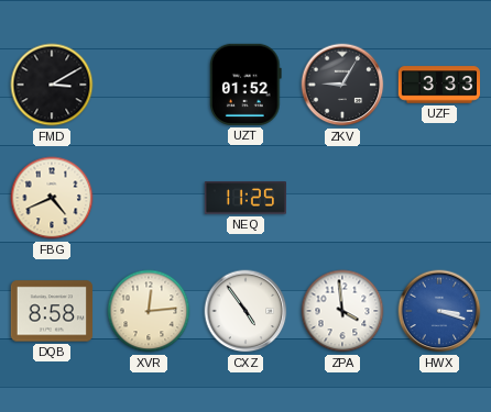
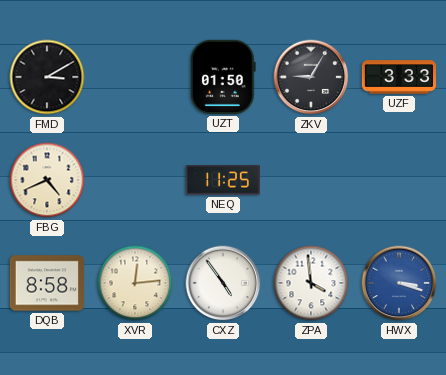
UZT: 01:52 -> 01:50 (224, 77)
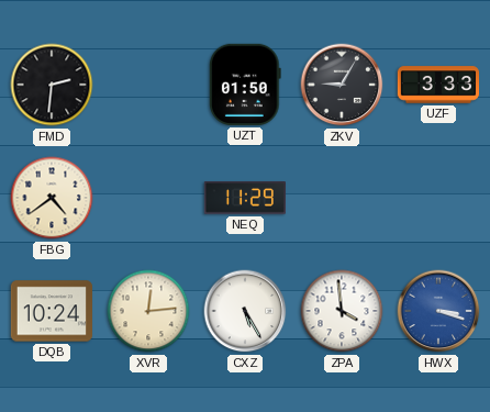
FMD: 3:10 -> 2:31 (52, 85)
FBG: 4:41 -> 4:39 (52, 198)
NEQ: 11:25 -> 11:29 (244, 198)
DQB: 8:58 -> 10:24 (51, 311)
CXZ: 4:54 -> 5:25 (245, 311)
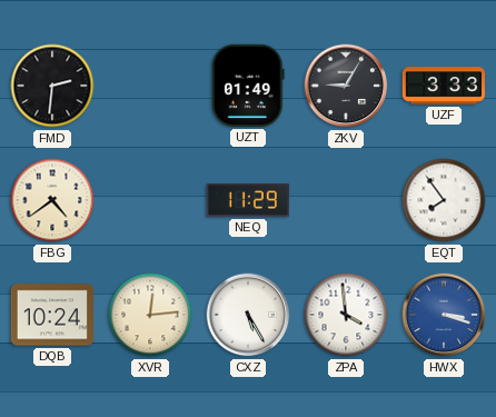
UZT: 01:50 -> 01:49 (249, 86)
EQT: none -> 7:54 (444, 200)
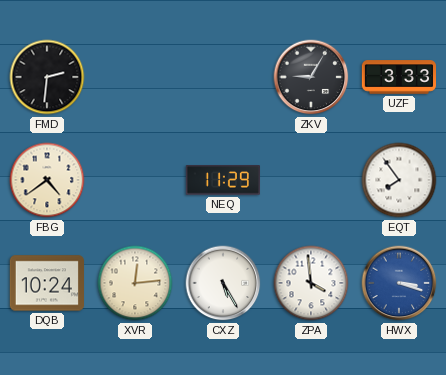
UZT: 01:49 -> none (249, 86)
